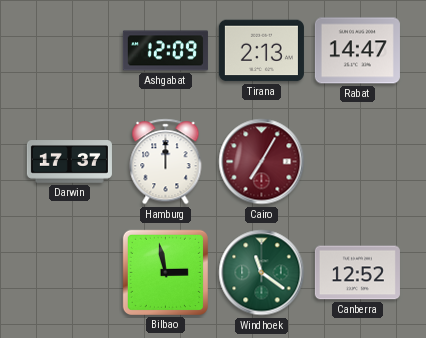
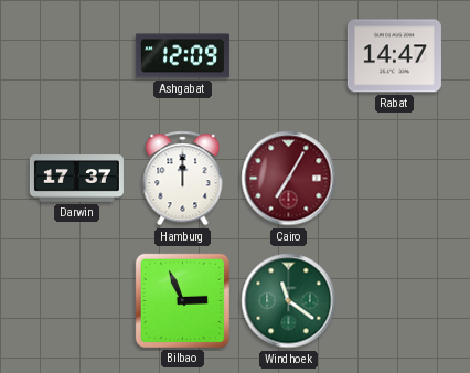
Tirana: 2:13 -> none (261, 51)
Bilbao: 2:58 -> 2:56 (182, 300)
Canberra: 12:52 -> none (357, 273)
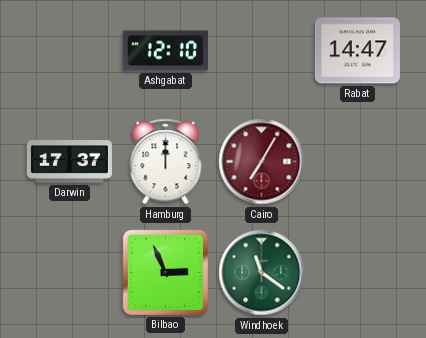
Ashgabat: 12:09 -> 12:10 (165, 51)
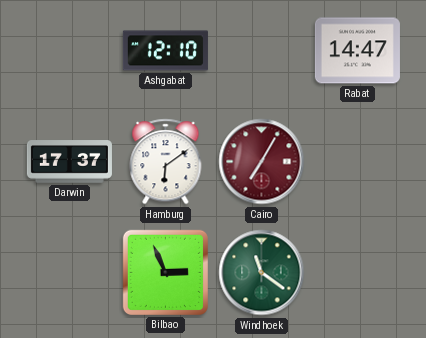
Hamburg: 12:00 -> 6:09 (166, 162)
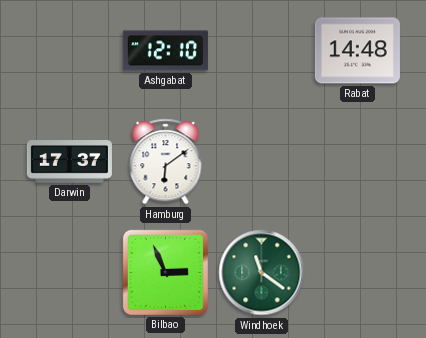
Rabat: 14:47 -> 14:48 (357, 51)
Cairo: 7:05 -> none (262, 162)
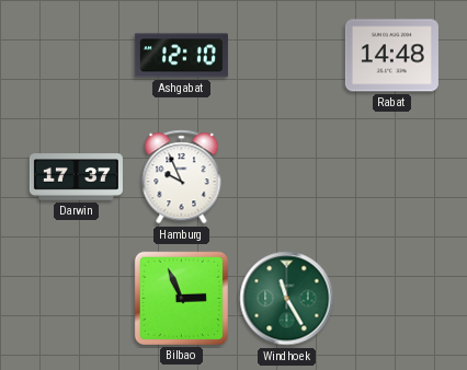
Hamburg: 6:09 -> 9:56 (182, 177)
Windhoek: 11:21 -> 11:25 (287, 299)
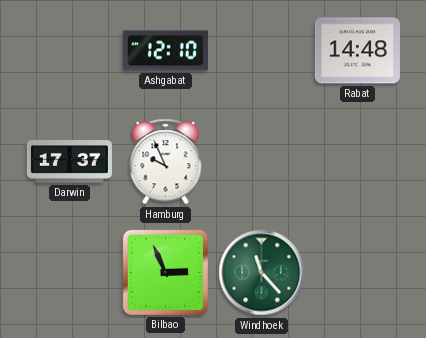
Windhoek: 11:25 -> 11:23 (262, 273)
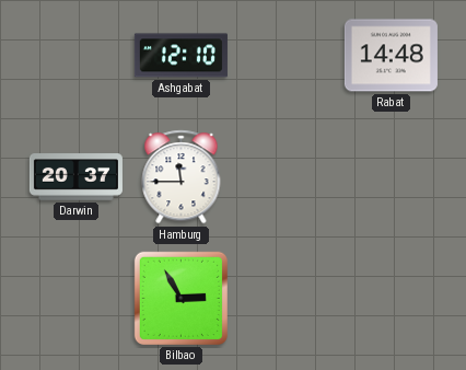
Darwin: 17:37 -> 20:37 (75, 177)
Hamburg: 9:56 -> 11:45 (182, 177)
Bilbao: 2:56 -> 2:55 (180, 298)
Windhoek: 11:23 -> none (262, 273)
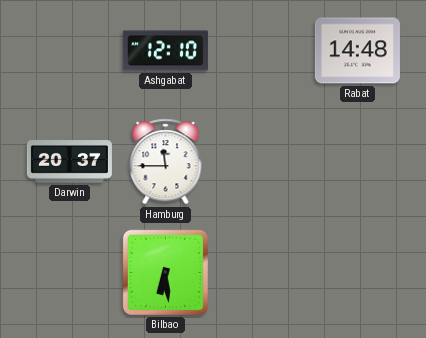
Bilbao: 2:55 -> 6:29 (165, 272)
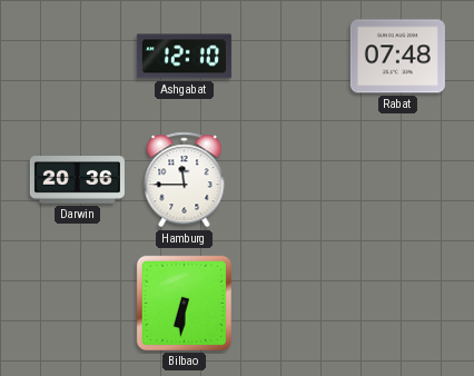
Rabat: 14:48 -> 07:48 (397, 57)
Darwin: 20:37 -> 20:36 (77, 180)
Bilbao: 6:29 -> 6:31 (184, 303)
